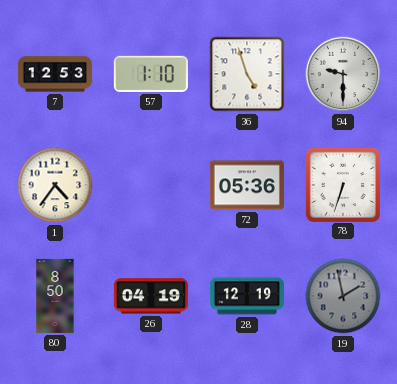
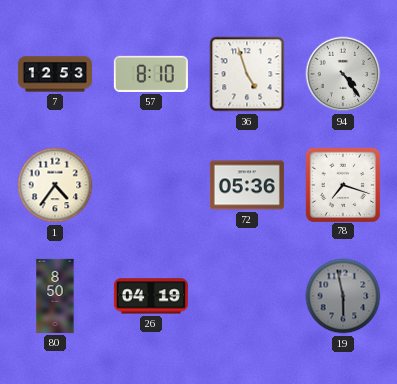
57: 1:10 -> 8:10 (151, 74)
94: 9:30 -> 4:24 (343, 74)
78: 6:33 -> 7:18 (342, 184)
28: 12:19 -> none (247, 296)
19: 1:58 -> 5:58 (343, 296)
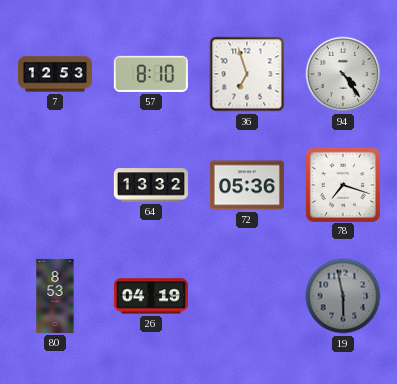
36: 4:57 -> 6:57 (247, 74)
1: 4:36 -> none (55, 185)
64: none -> 13:32 (151, 185)
80: 8:50 -> 8:53 (55, 296)
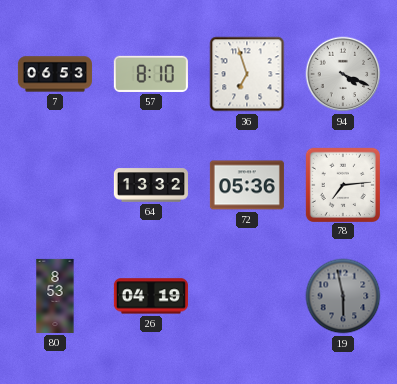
7: 12:53 -> 06:53 (55, 74)
94: 4:24 -> 4:19 (343, 74)
78: 7:18 -> 7:14 (342, 184)
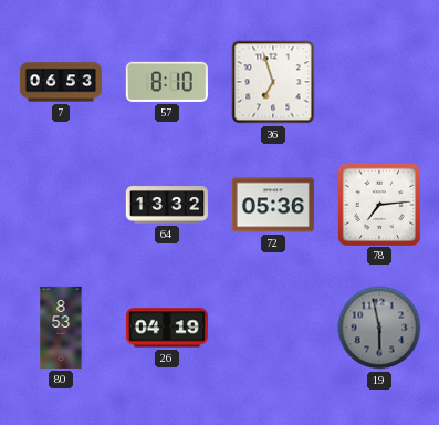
94: 4:19 -> none (343, 74)
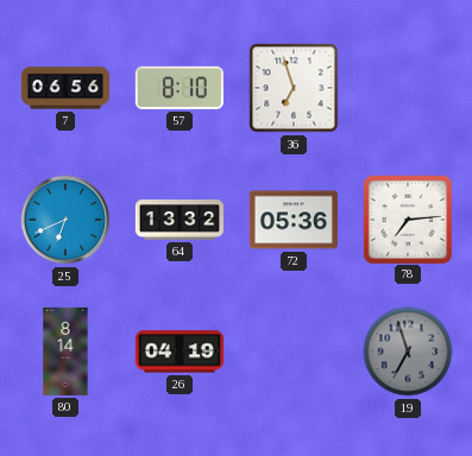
7: 06:53 -> 06:56 (65, 88)
25: none -> 6:41 (65, 220)
80: 8:53 -> 8:14 (65, 351)
19: 5:58 -> 6:57 (408, 351)
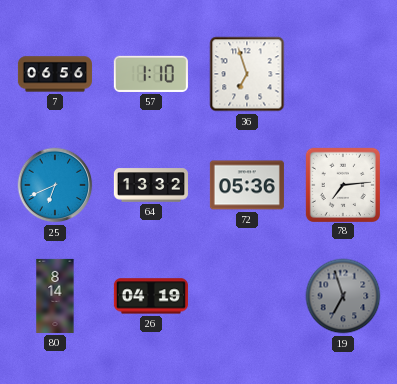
57: 8:10 -> 1:10 (151, 74)
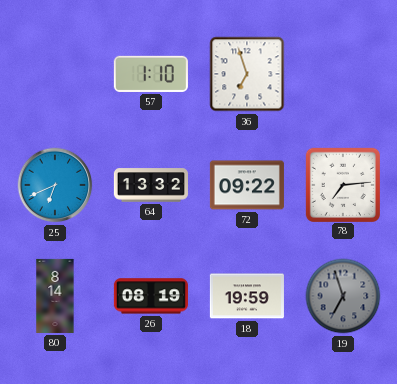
7: 06:56 -> none (55, 74)
72: 05:36 -> 09:22 (247, 185)
26: 04:19 -> 08:19 (151, 296)
18: none -> 19:59 (247, 296)
